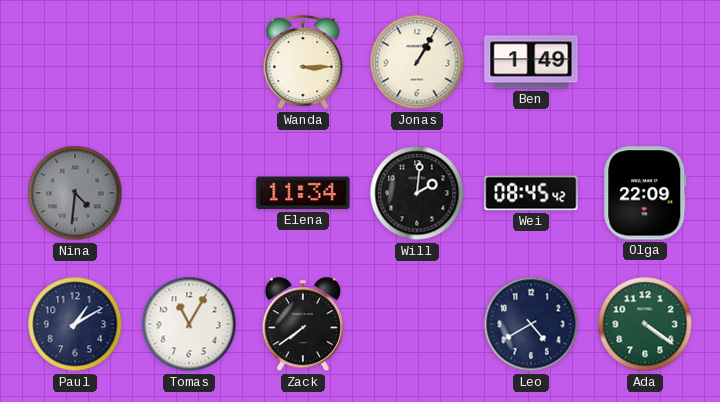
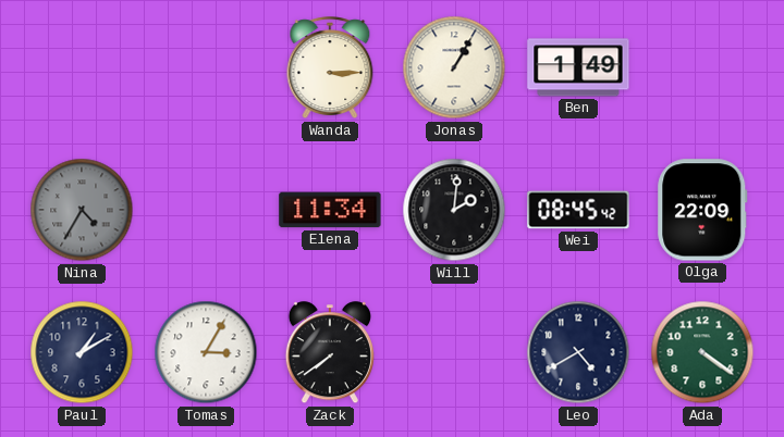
Nina: 4:31 -> 4:35 (82, 210)
Tomas: 11:05 -> 3:05 (206, 352)
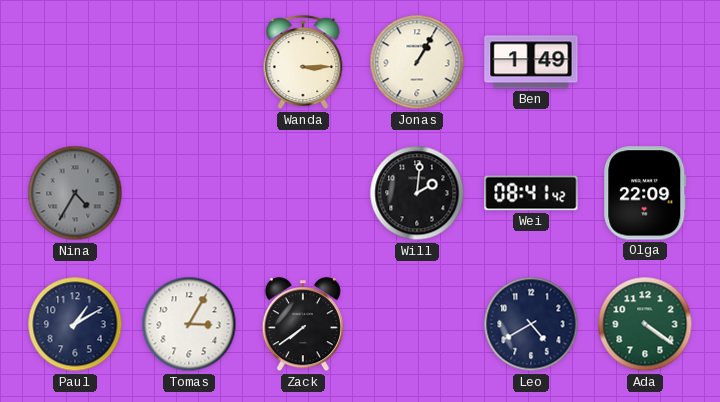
Elena: 11:34 -> none (330, 210)
Wei: 08:45 -> 08:41 (531, 193)
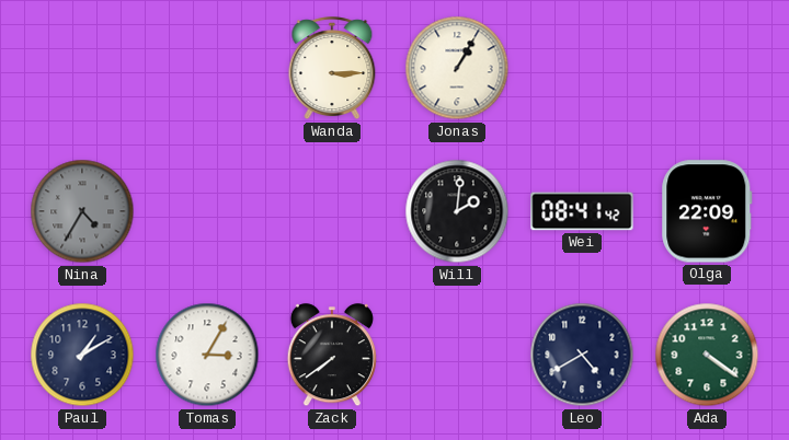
Ben: 1:49 -> none (531, 62)
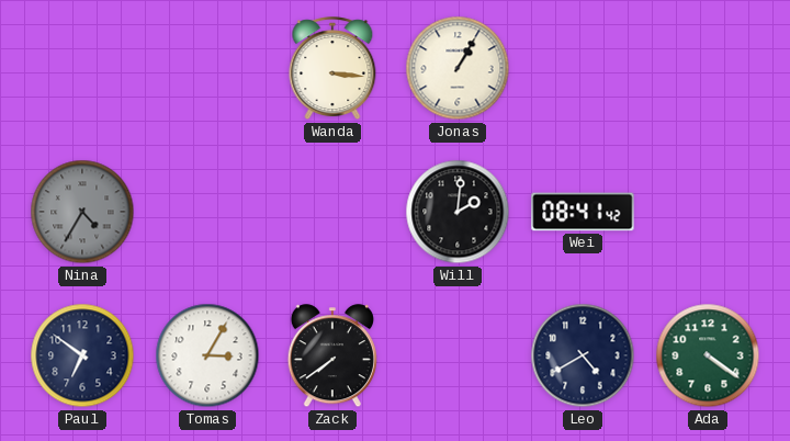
Wanda: 3:15 -> 3:16 (332, 69)
Olga: 22:09 -> none (707, 211)
Paul: 1:10 -> 6:51 (82, 355)
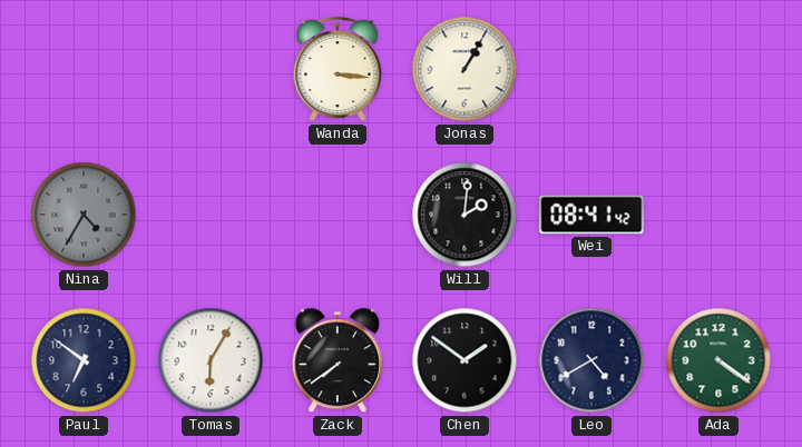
Tomas: 3:05 -> 6:05 (211, 360)
Chen: none -> 1:51 (464, 360)
